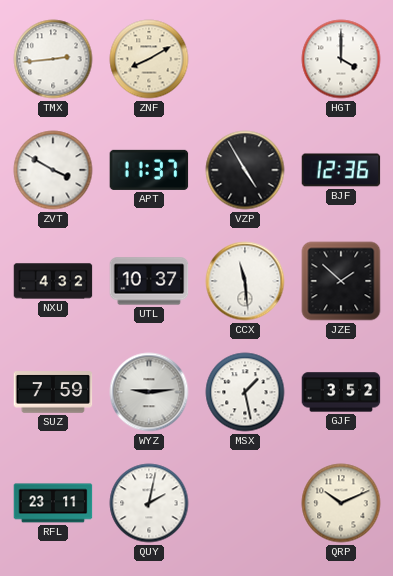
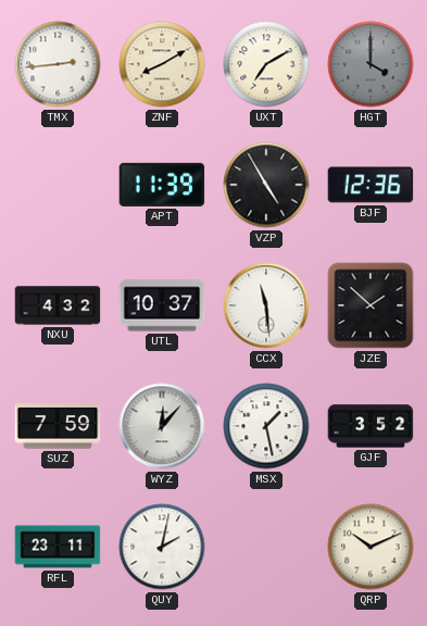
UXT: none -> 7:10 (266, 64)
HGT dial: white -> grey (371, 64)
ZVT: 3:50 -> none (53, 170)
APT: 11:37 -> 11:39 (162, 185)
WYZ: 9:14 -> 12:07 (162, 426)
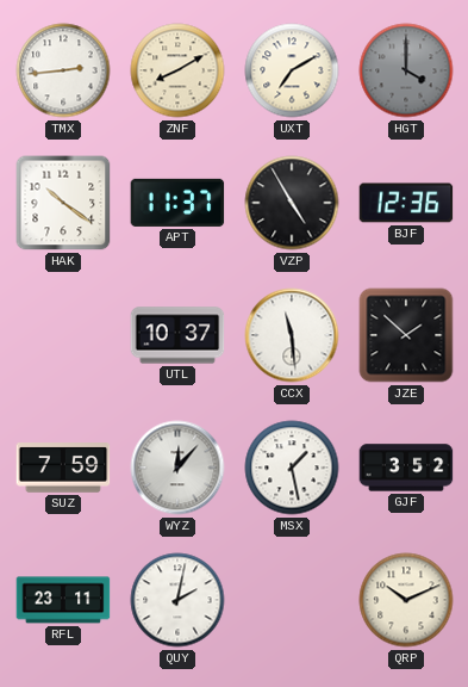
HAK: none -> 10:21 (63, 203)
APT: 11:39 -> 11:37 (177, 203)
NXU: 4:32 -> none (58, 305)
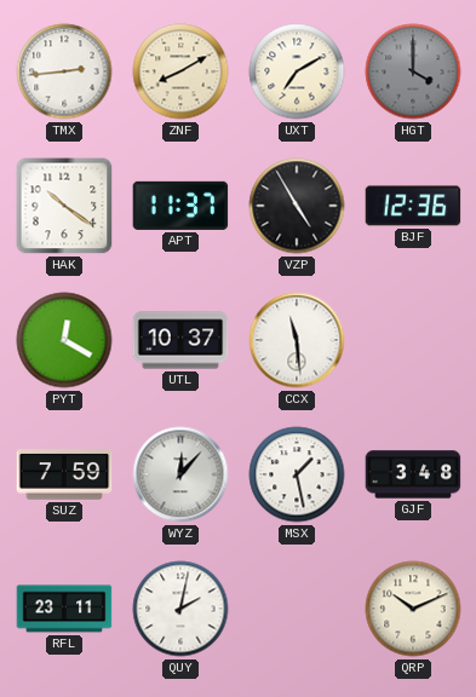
PYT: none -> 12:20 (64, 340)
JZE: 1:52 -> none (406, 335)
GJF: 3:52 -> 3:48 (413, 474)
